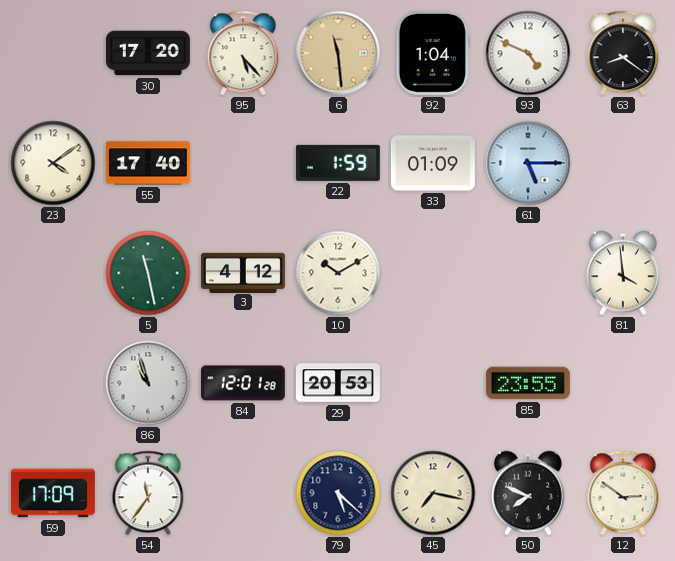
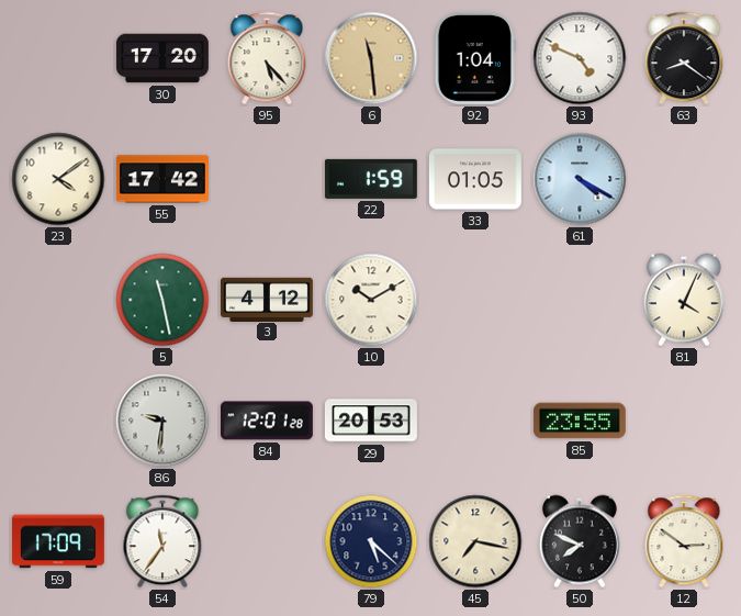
55: 17:40 -> 17:42 (162, 179)
33: 01:09 -> 01:05 (475, 179)
61: 5:15 -> 4:20 (580, 179)
81: 3:59 -> 4:04 (684, 300)
86: 10:57 -> 9:31 (162, 421)
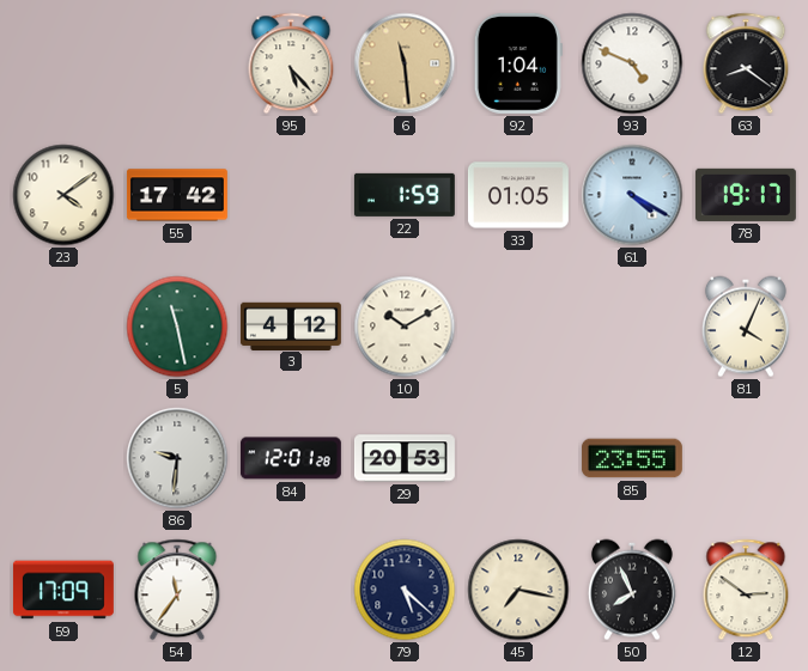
30: 17:20 -> none (162, 58)
78: none -> 19:17 (746, 195)
50: 7:49 -> 7:56 (632, 590)
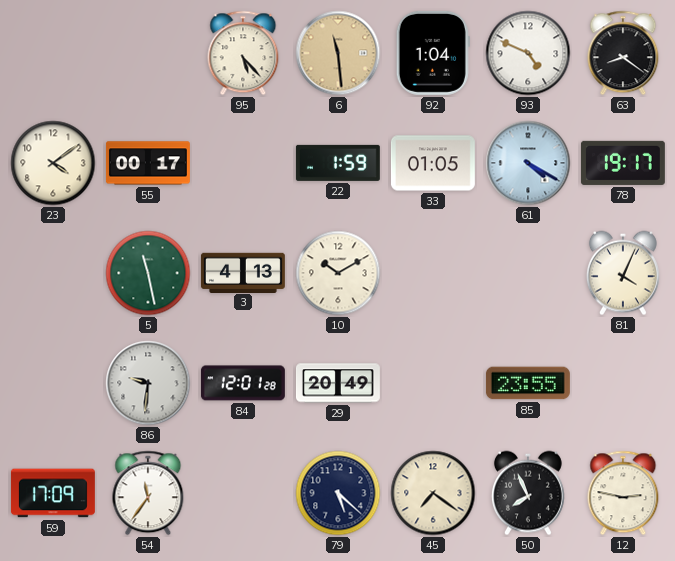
55: 17:42 -> 00:17 (148, 163)
3: 4:12 -> 4:13 (243, 272)
29: 20:53 -> 20:49 (338, 383)
45: 7:17 -> 7:21 (433, 493)
12: 2:51 -> 2:47 (623, 493)
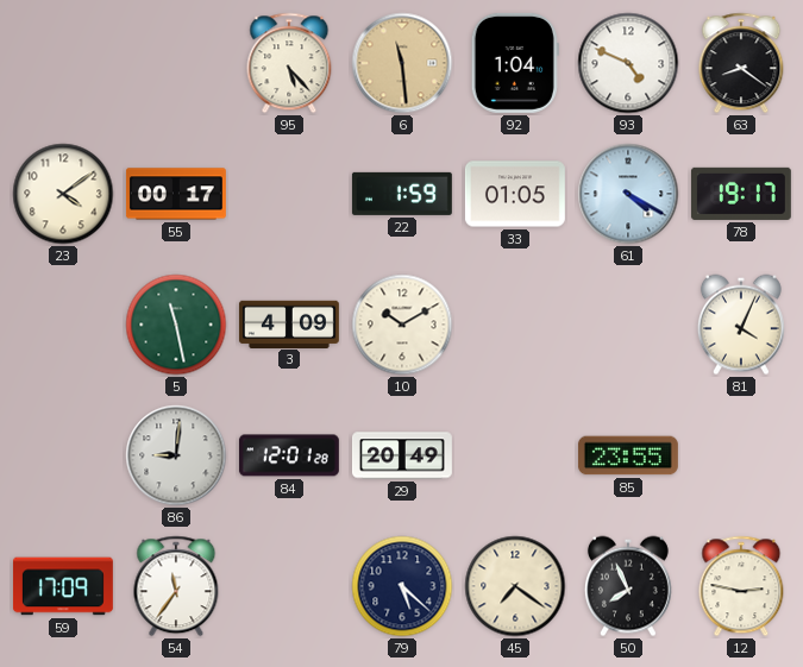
3: 4:13 -> 4:09 (289, 323)
86: 9:31 -> 9:01 (176, 455)
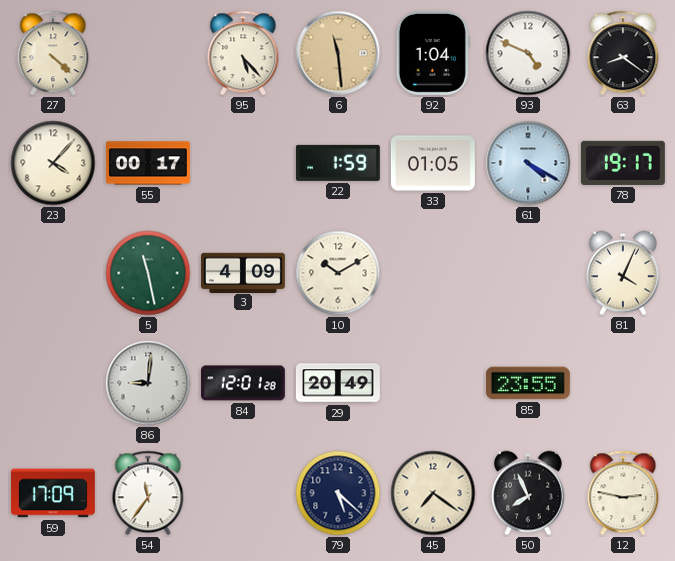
27: none -> 4:22 (53, 53)
23: 4:09 -> 4:07 (53, 163)
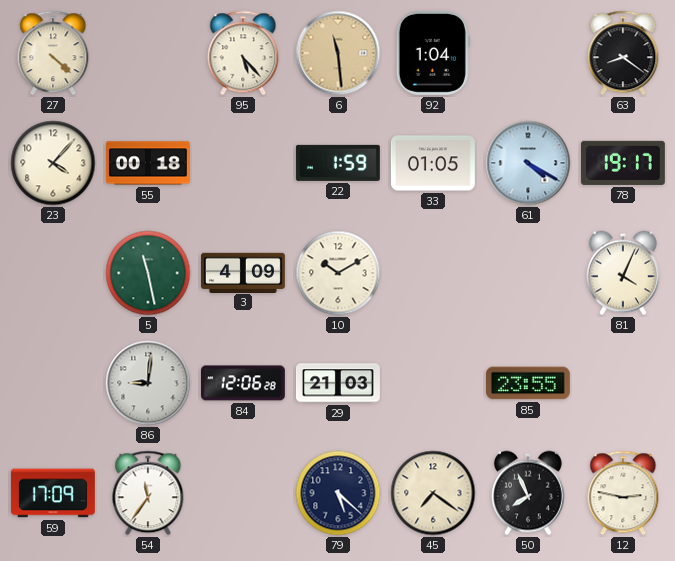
93: 4:49 -> none (528, 53)
55: 00:17 -> 00:18 (148, 163)
84: 12:01 -> 12:06 (243, 383)
29: 20:49 -> 21:03 (338, 383)
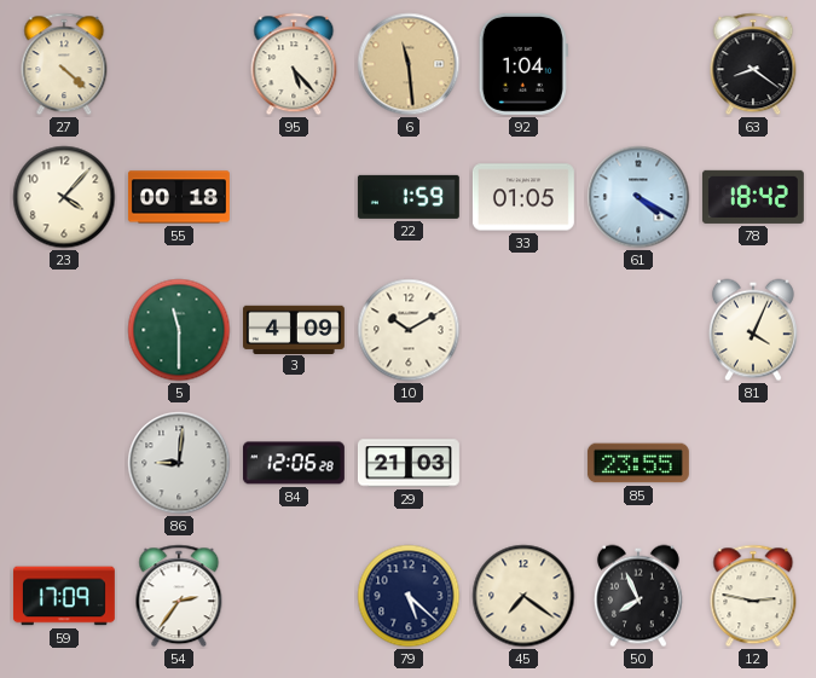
78: 19:17 -> 18:42 (753, 197)
5: 11:28 -> 11:30 (179, 330)
54: 11:36 -> 2:36 (179, 596)
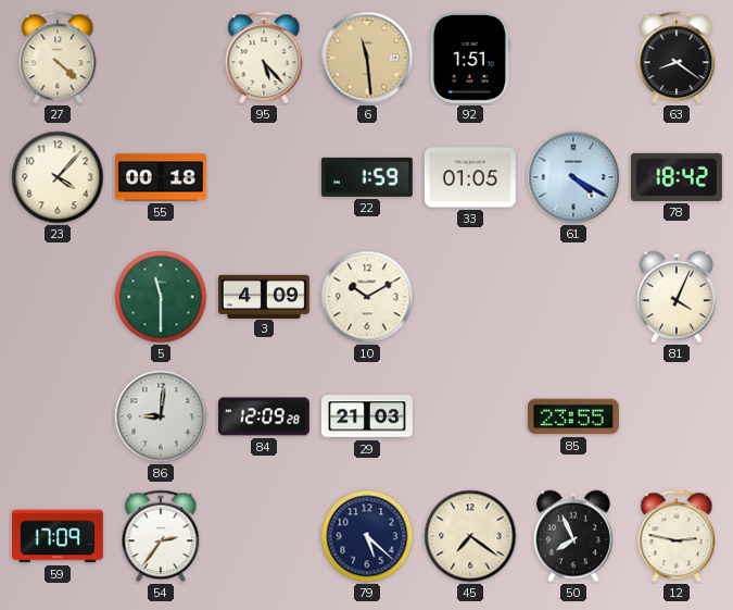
92: 1:04 -> 1:51 (470, 58)
84: 12:06 -> 12:09 (264, 416)
